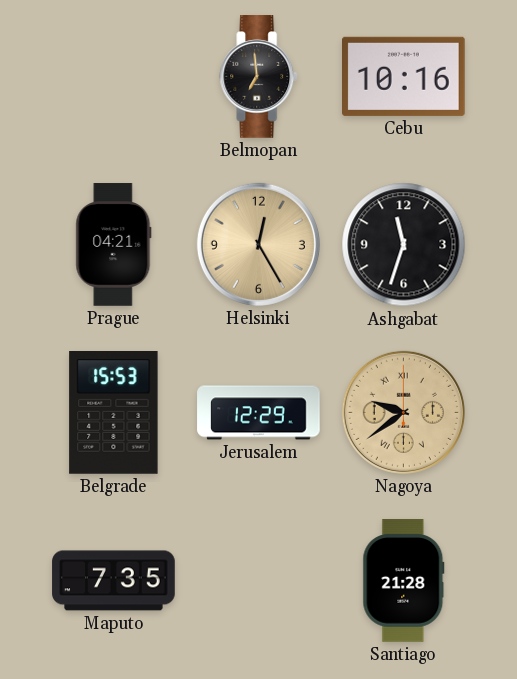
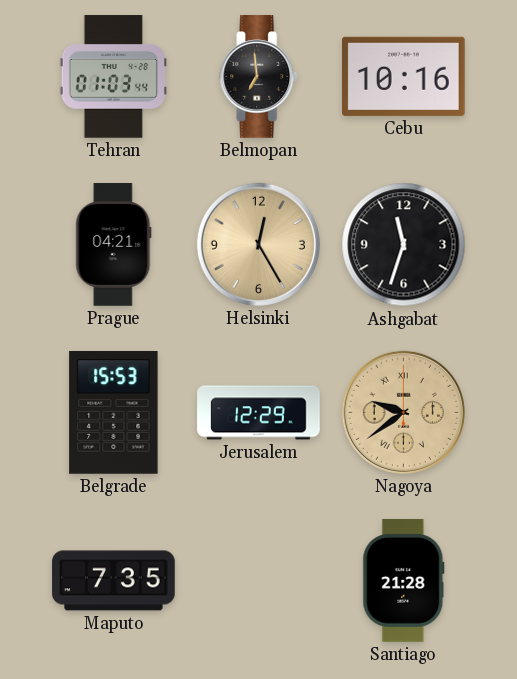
Tehran: none -> 01:03 (113, 77)
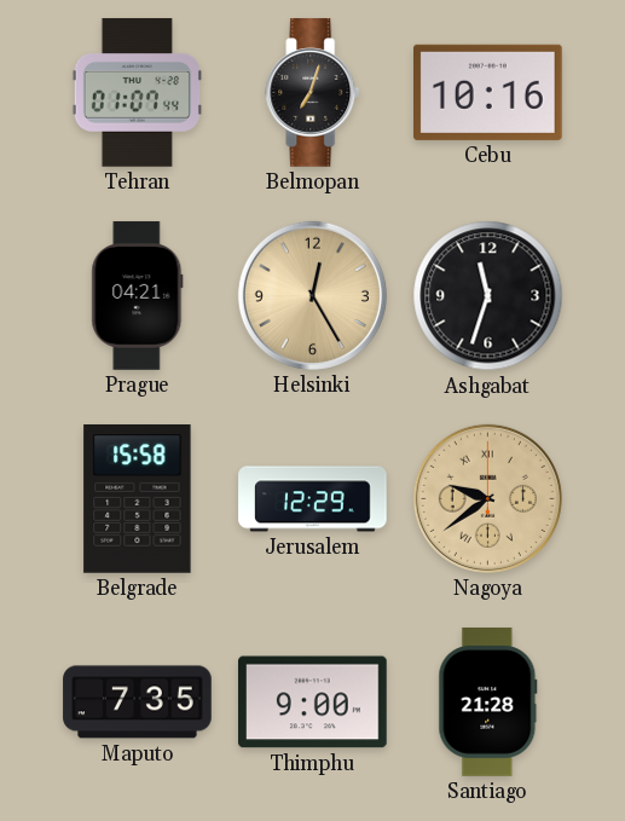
Tehran: 01:03 -> 01:07 (137, 93)
Belmopan: 6:59 -> 7:03 (313, 93)
Belgrade: 15:53 -> 15:58 (138, 499)
Thimphu: none -> 9:00 (313, 703)
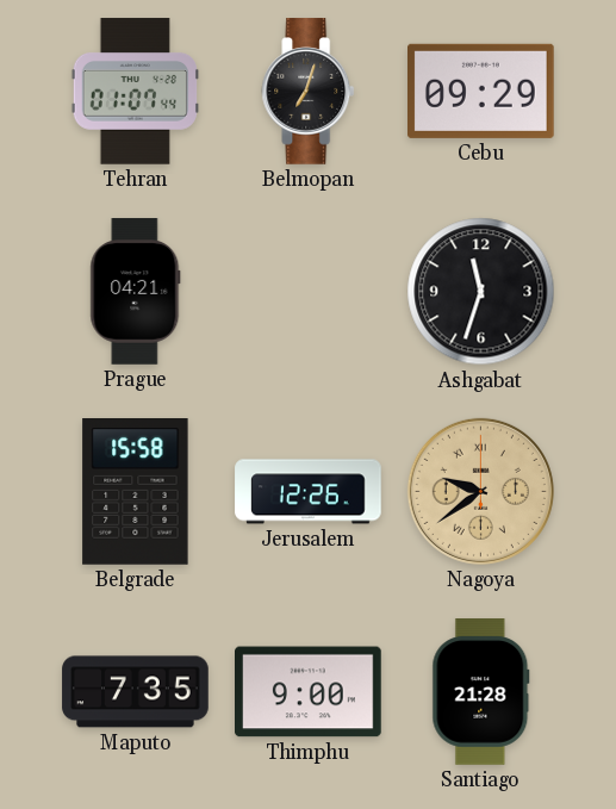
Cebu: 10:16 -> 09:29 (481, 91)
Helsinki: 12:25 -> none (312, 295)
Jerusalem: 12:29 -> 12:26 (309, 492)
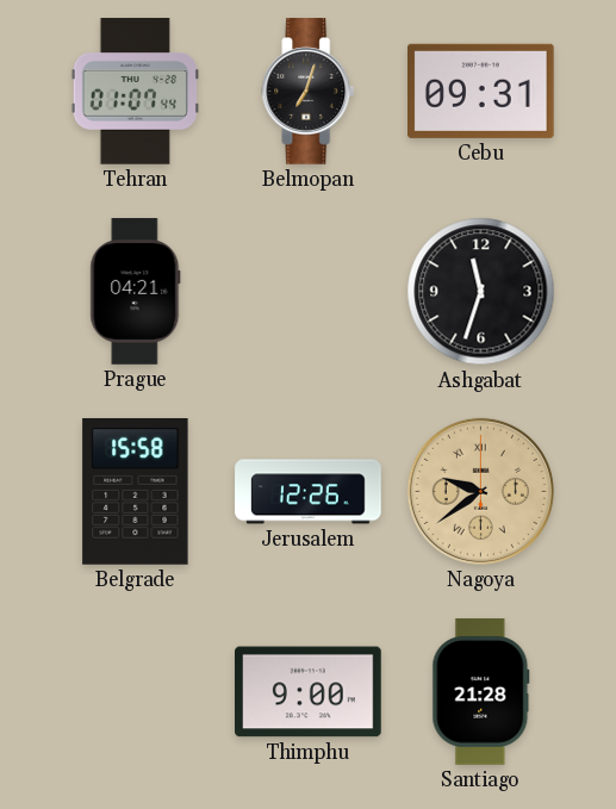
Cebu: 09:29 -> 09:31 (481, 91)
Maputo: 7:35 -> none (136, 692)
